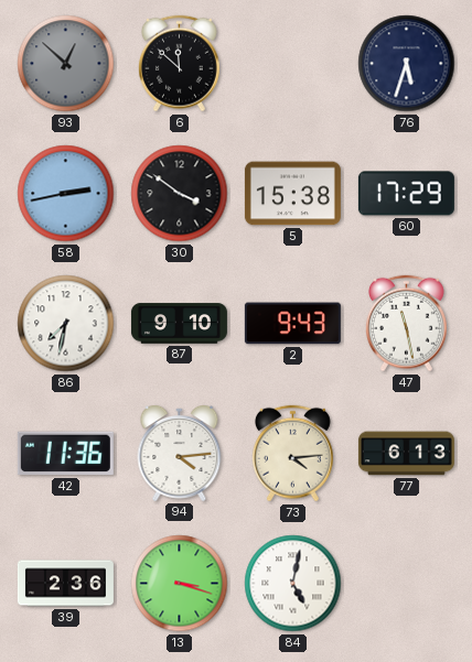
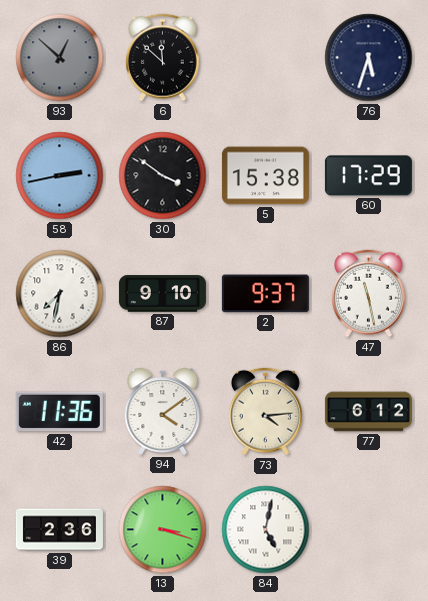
2: 9:43 -> 9:37 (265, 294)
94: 4:14 -> 4:09 (163, 412)
77: 6:13 -> 6:12 (368, 412)
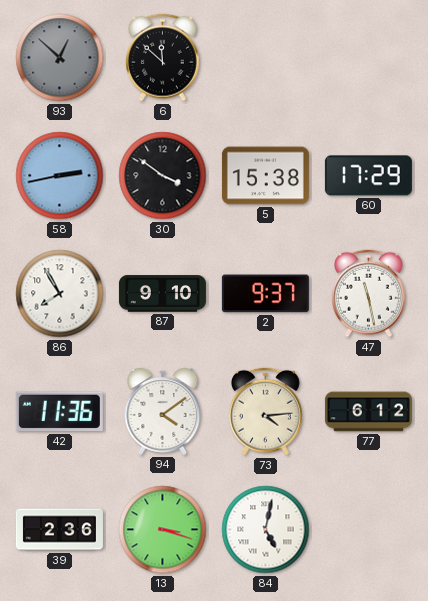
76: 5:33 -> none (369, 58)
86: 7:32 -> 7:55 (60, 294)
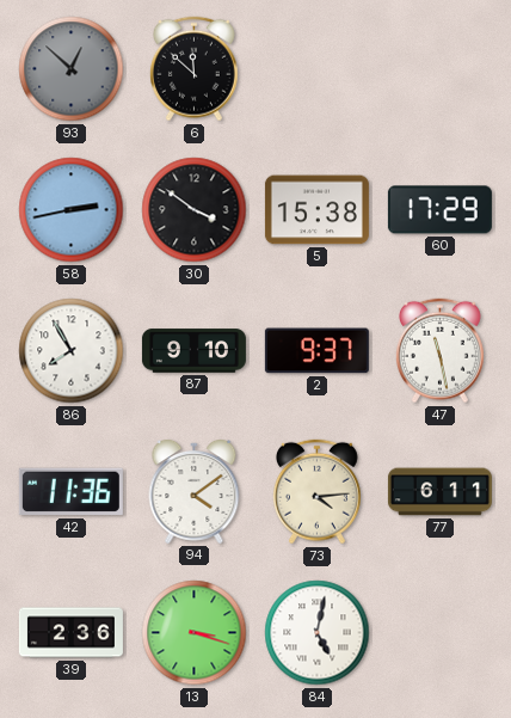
77: 6:12 -> 6:11 (439, 492)
